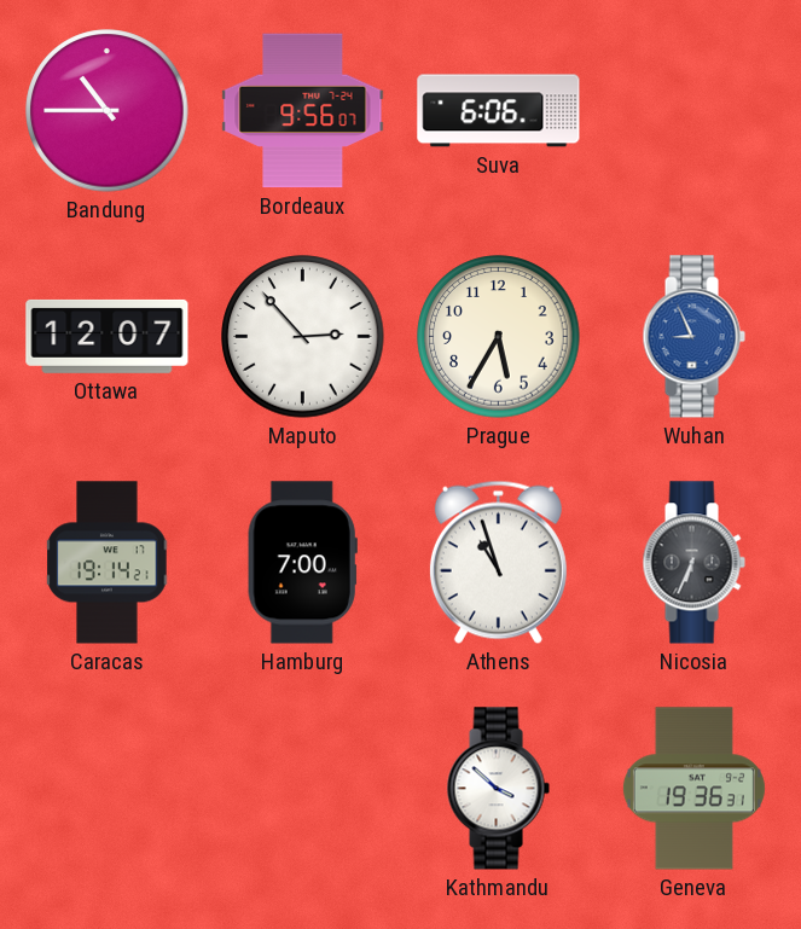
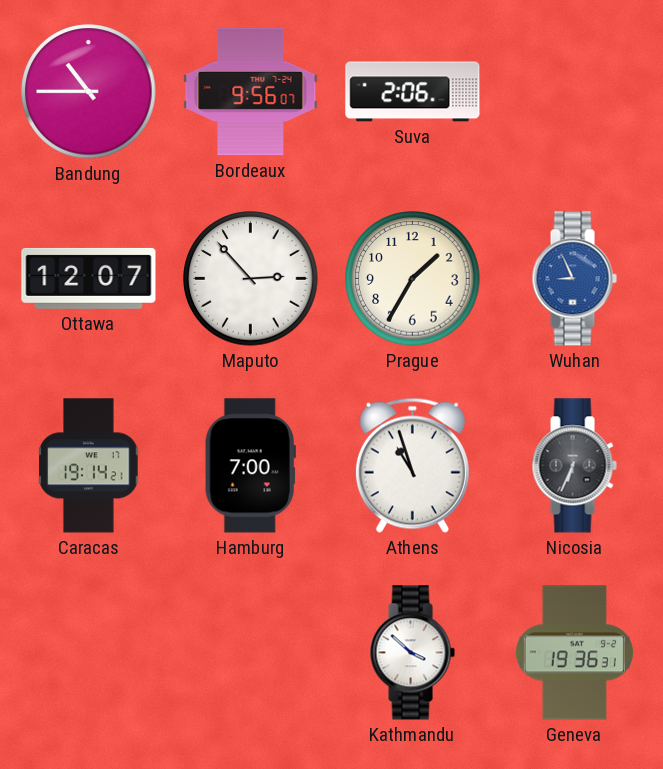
Suva: 6:06 -> 2:06 (413, 92)
Prague: 5:35 -> 1:35 (413, 279)
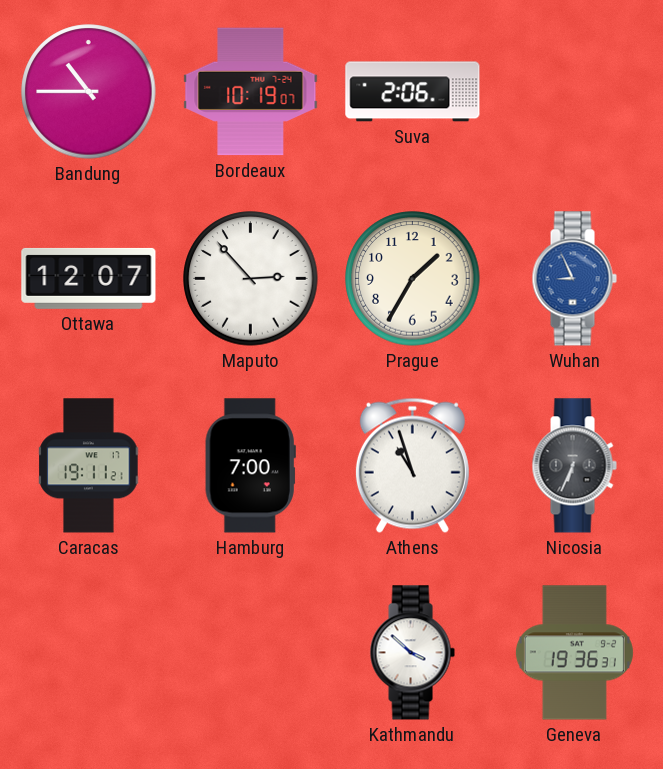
Bordeaux: 9:56 -> 10:19 (251, 92)
Caracas: 19:14 -> 19:11 (89, 466)
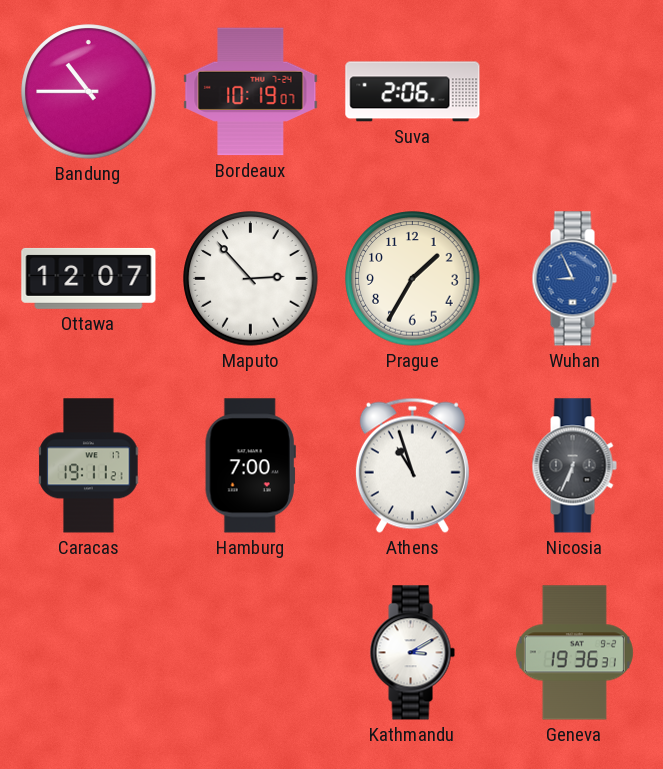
Kathmandu: 3:52 -> 3:10 (412, 653)
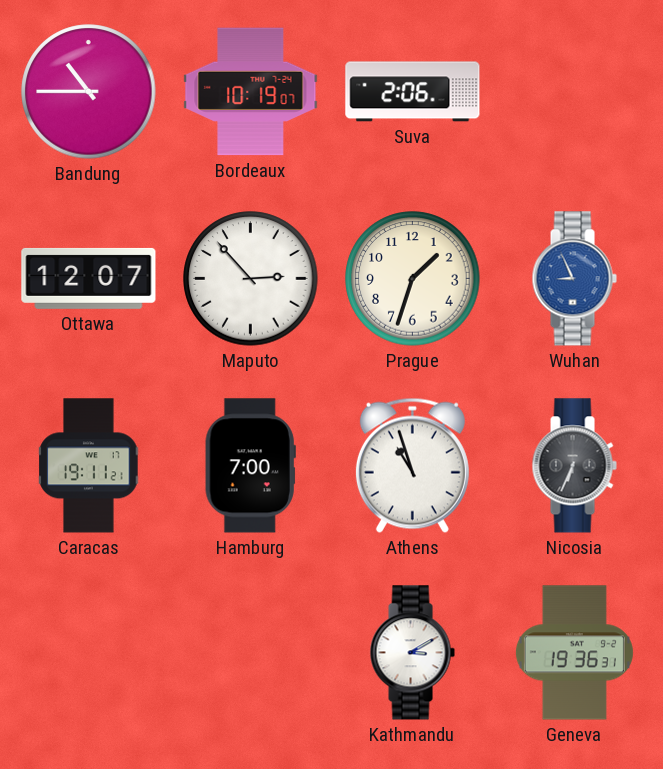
Prague: 1:35 -> 1:33 (413, 279)
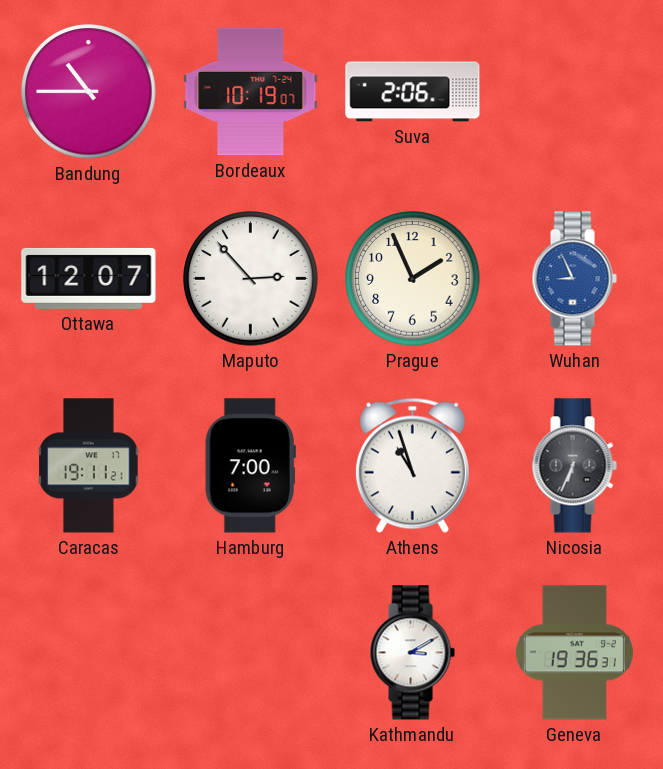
Prague: 1:33 -> 1:56 (413, 279)
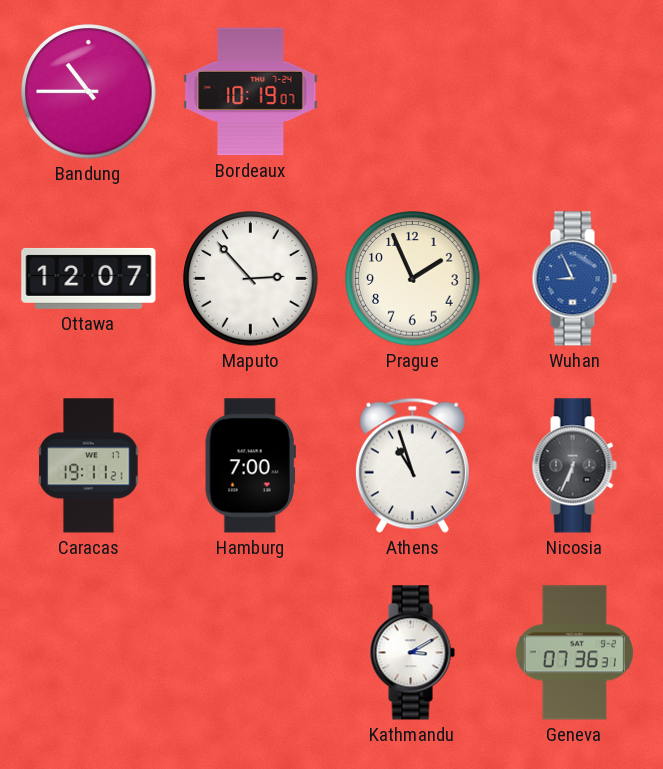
Suva: 2:06 -> none (413, 92)
Geneva: 19:36 -> 07:36 (574, 653)
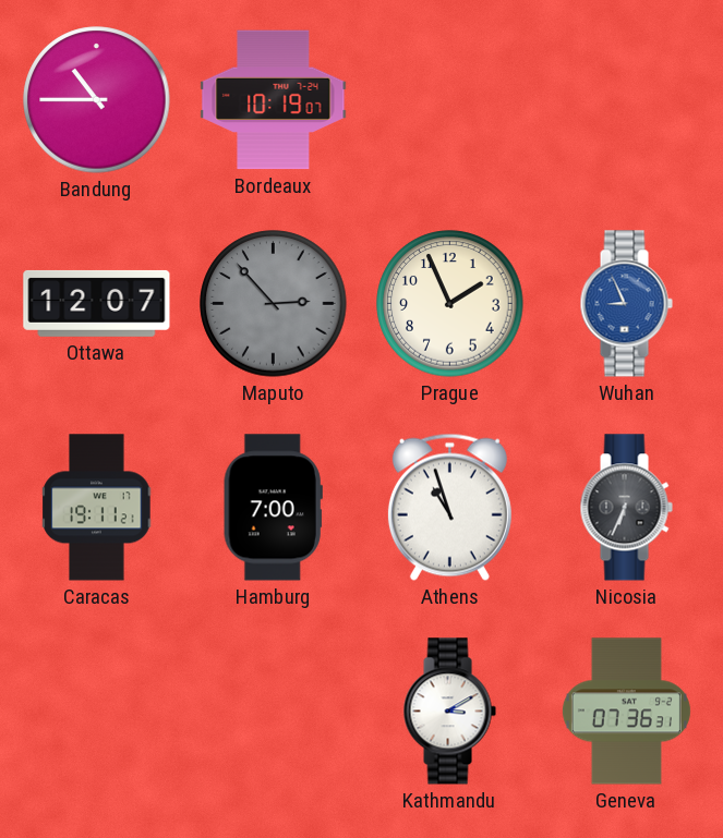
Maputo dial: white -> grey (274, 304)
